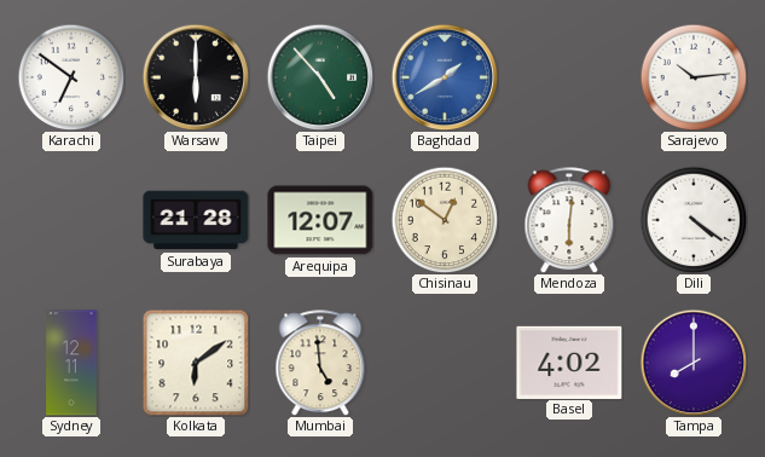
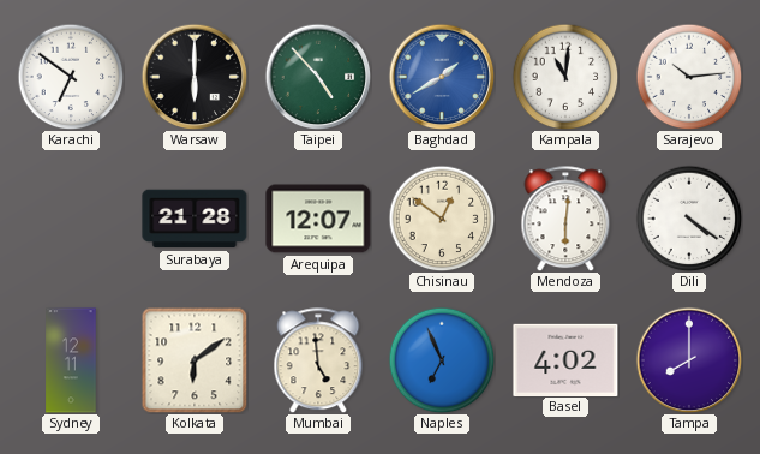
Kampala: none -> 11:01 (565, 77)
Naples: none -> 6:56 (442, 360)
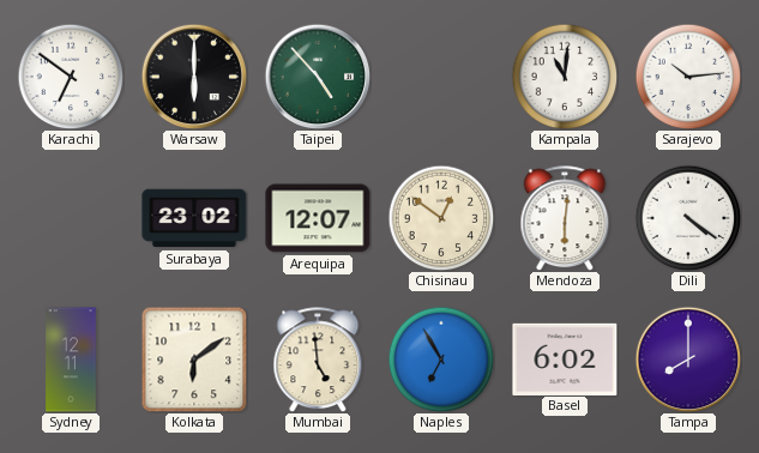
Baghdad: 1:40 -> none (442, 77)
Surabaya: 21:28 -> 23:02 (194, 218)
Naples: 6:56 -> 6:55 (441, 360)
Basel: 4:02 -> 6:02 (565, 358)
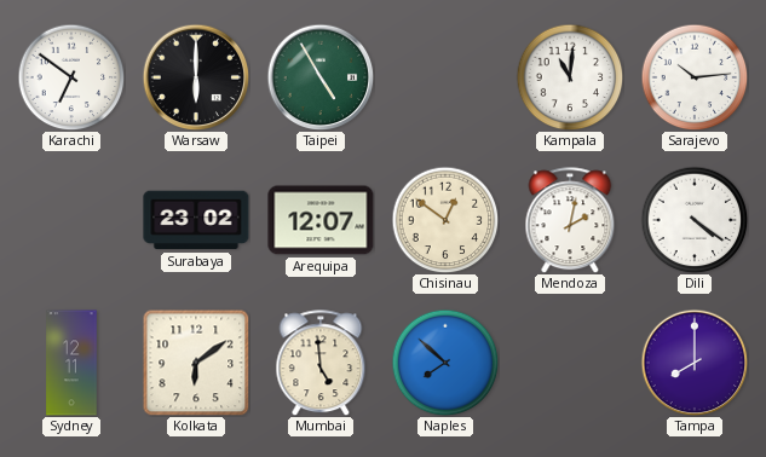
Taipei: 4:53 -> 4:55 (321, 77)
Mendoza: 6:01 -> 2:02 (570, 220)
Naples: 6:55 -> 7:52 (445, 363)
Basel: 6:02 -> none (565, 358)
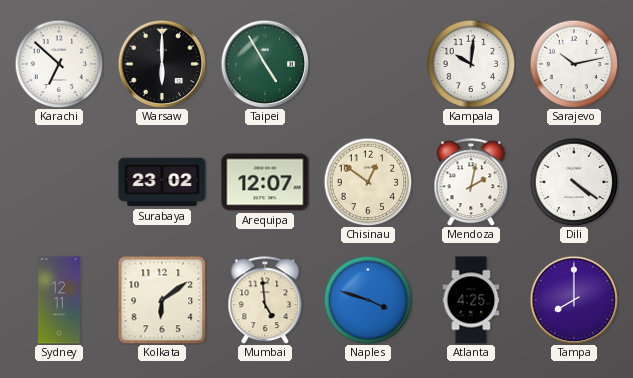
Karachi: 6:51 -> 6:52 (59, 64)
Kampala: 11:01 -> 10:01 (471, 64)
Sarajevo: 10:14 -> 10:13 (574, 64)
Naples: 7:52 -> 3:48 (368, 300)
Atlanta: none -> 4:25 (471, 300)
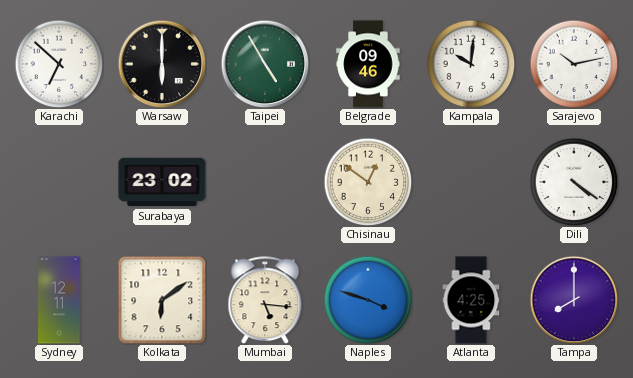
Belgrade: none -> 09:46 (368, 64)
Arequipa: 12:07 -> none (265, 182)
Mendoza: 2:02 -> none (471, 182)
Mumbai: 4:59 -> 5:16 (265, 300)
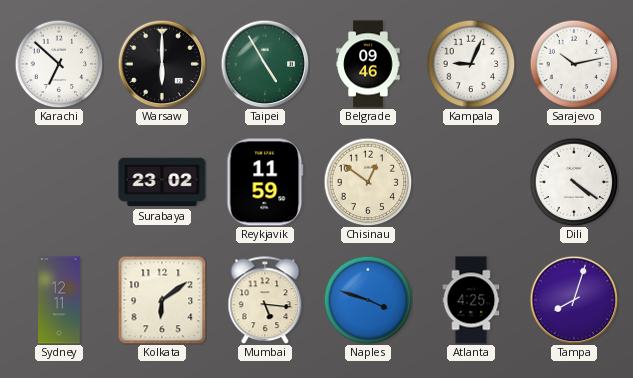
Kampala: 10:01 -> 9:04 (471, 64)
Reykjavik: none -> 11:59 (265, 182)
Tampa: 8:00 -> 8:03 (574, 300)
